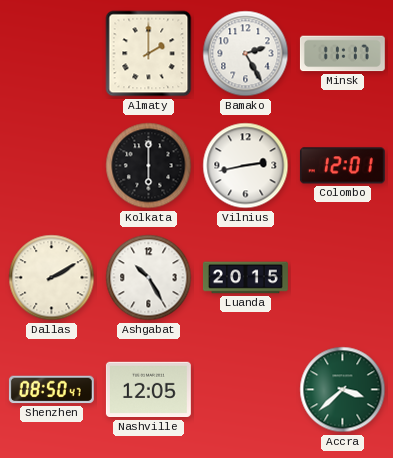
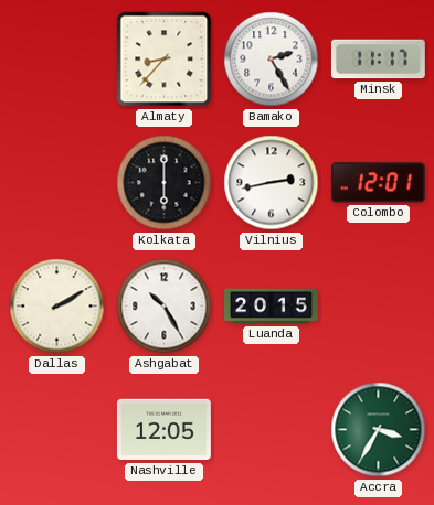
Almaty: 2:00 -> 8:37 (165, 60)
Shenzhen: 08:50 -> none (51, 390)
Accra: 3:38 -> 3:35 (379, 430)
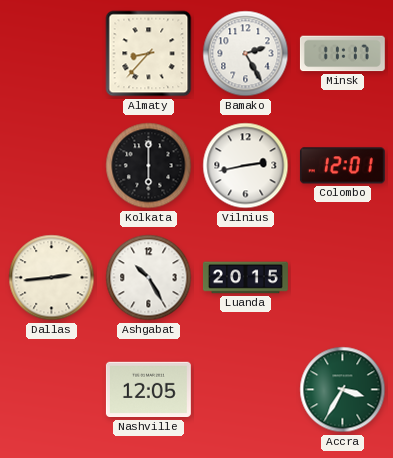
Dallas: 2:10 -> 2:44 (52, 278)
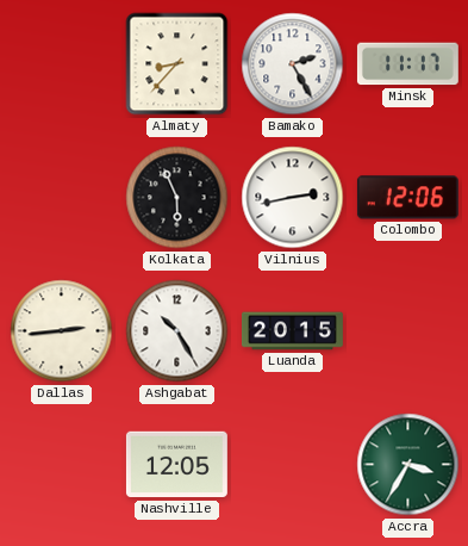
Kolkata: 6:00 -> 5:56 (177, 198)
Colombo: 12:01 -> 12:06 (407, 198)
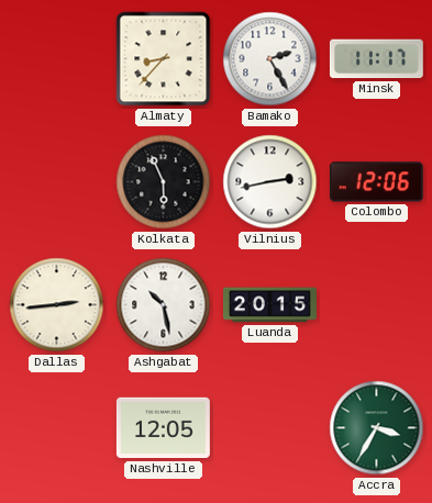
Ashgabat: 10:25 -> 10:28 (164, 305)
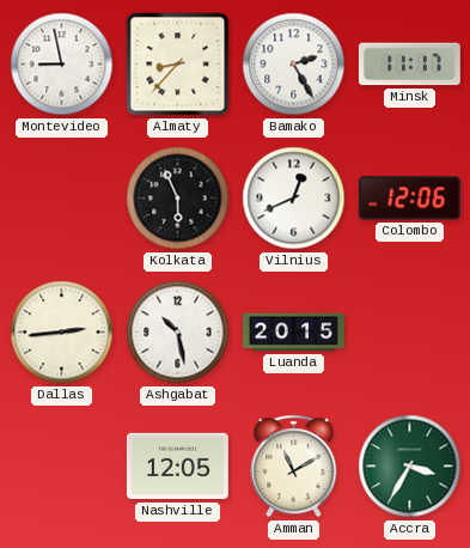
Montevideo: none -> 8:58 (62, 65)
Vilnius: 2:43 -> 12:41 (294, 199)
Amman: none -> 11:10 (294, 467)
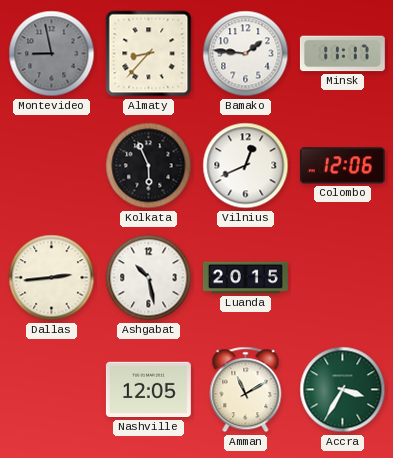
Montevideo dial: white -> grey (52, 54)
Bamako: 2:25 -> 1:46 (246, 54)
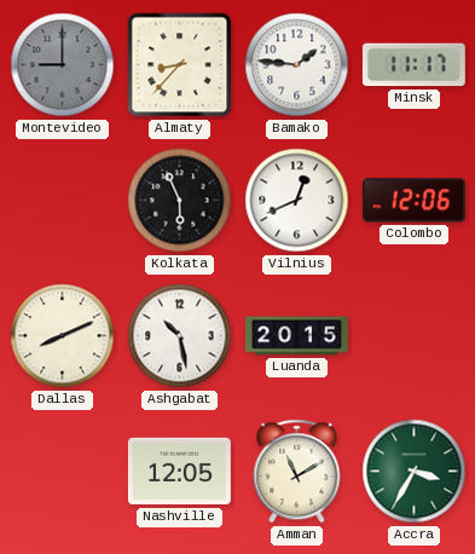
Montevideo: 8:58 -> 9:00 (63, 65)
Dallas: 2:44 -> 8:11 (63, 336)
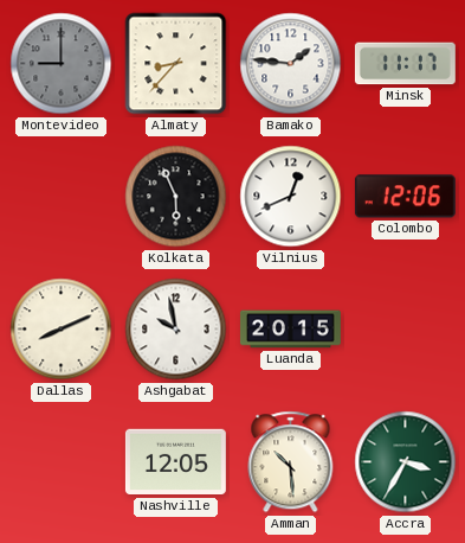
Ashgabat: 10:28 -> 9:58 (176, 330)
Amman: 11:10 -> 10:29 (291, 462)
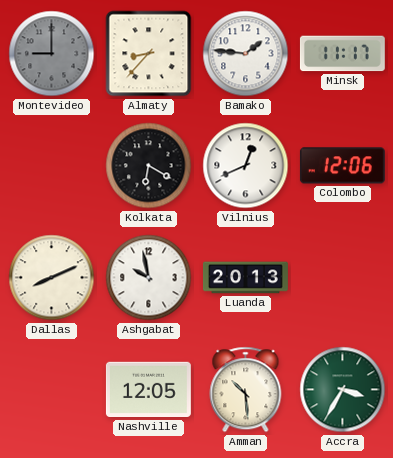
Kolkata: 5:56 -> 6:20 (149, 166)
Luanda: 20:15 -> 20:13 (245, 278)
